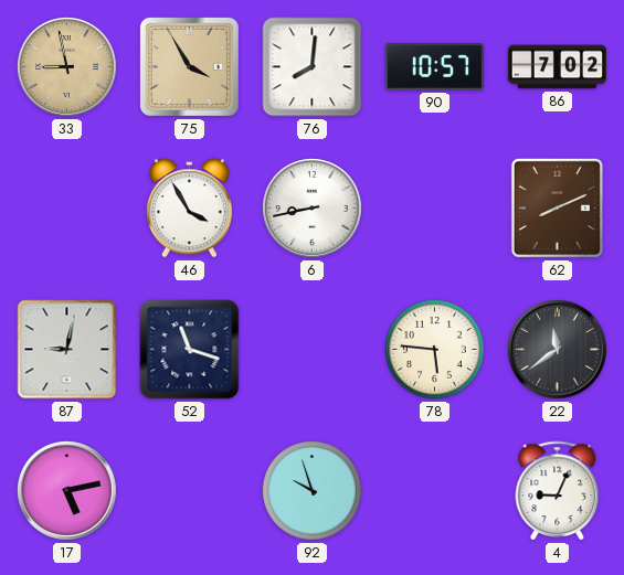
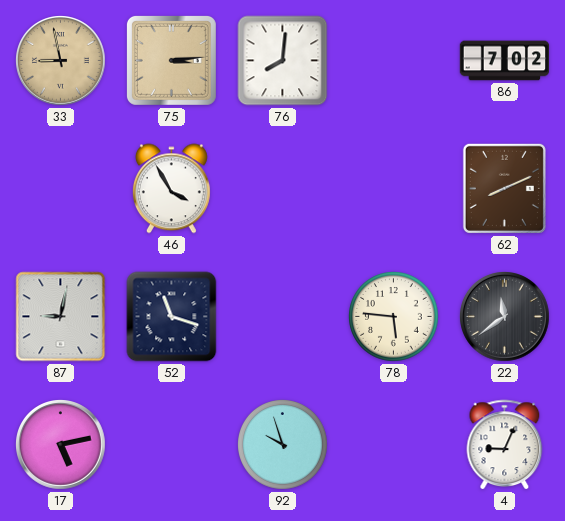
75: 3:55 -> 3:14 (171, 60)
90: 10:57 -> none (434, 66)
6: 8:43 -> none (313, 209)
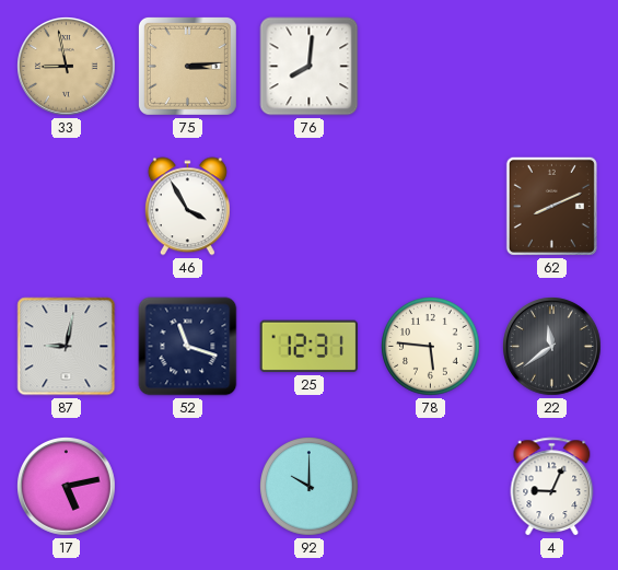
86: 7:02 -> none (505, 61)
25: none -> 12:31 (308, 347)
92: 9:57 -> 10:00 (310, 487)
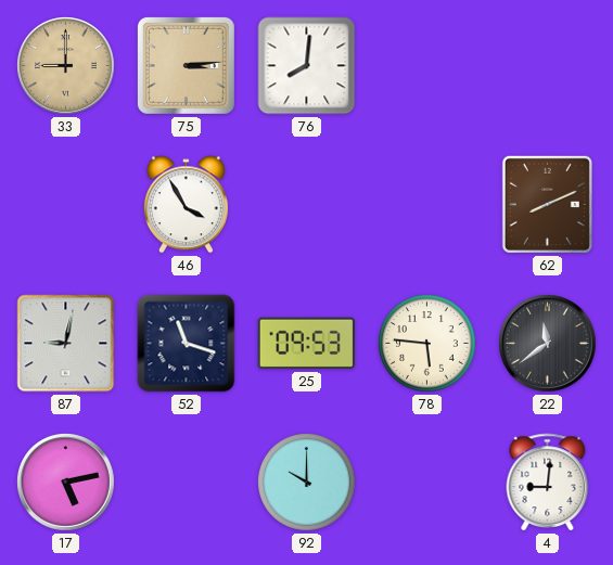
33: 8:58 -> 9:00 (66, 66)
25: 12:31 -> 09:53 (306, 344)
4: 9:04 -> 9:01 (548, 483)
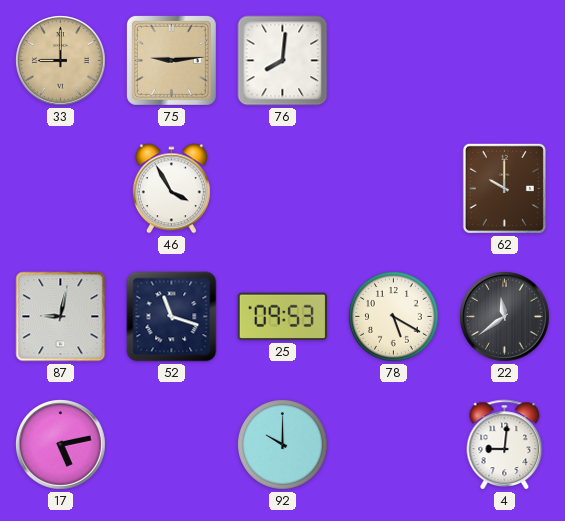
75: 3:14 -> 9:14 (171, 60)
62: 8:11 -> 10:00 (504, 188)
78: 5:46 -> 5:20 (394, 317)
